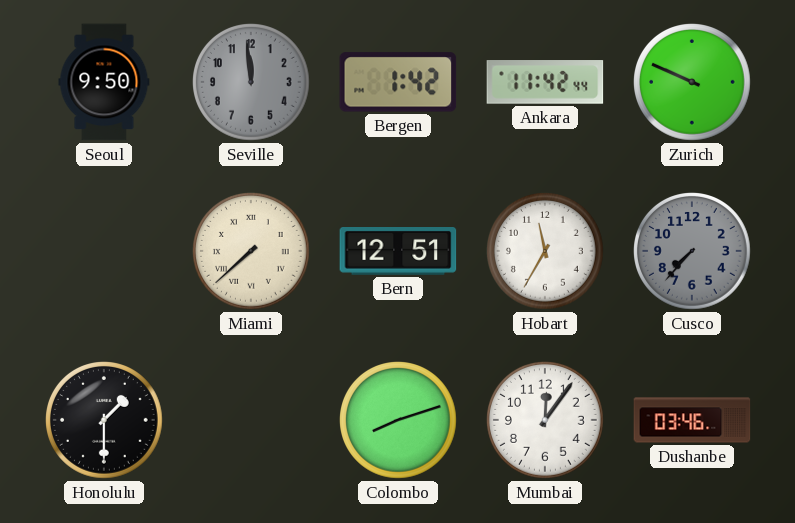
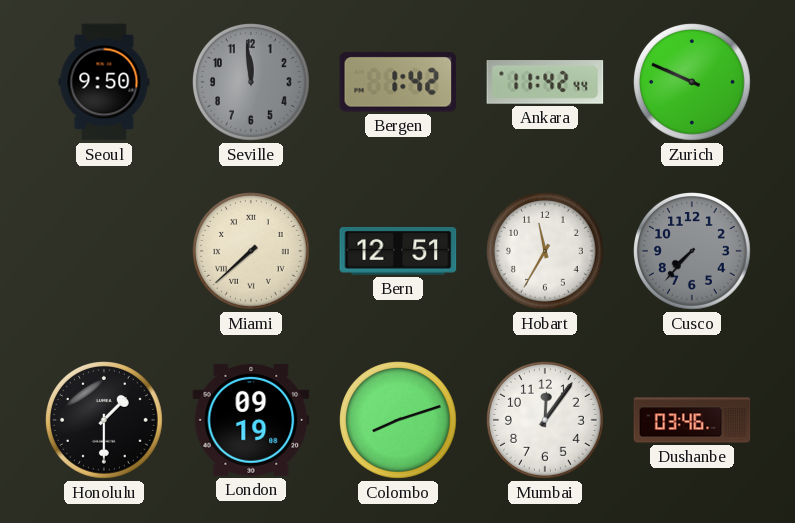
London: none -> 09:19 (251, 420)
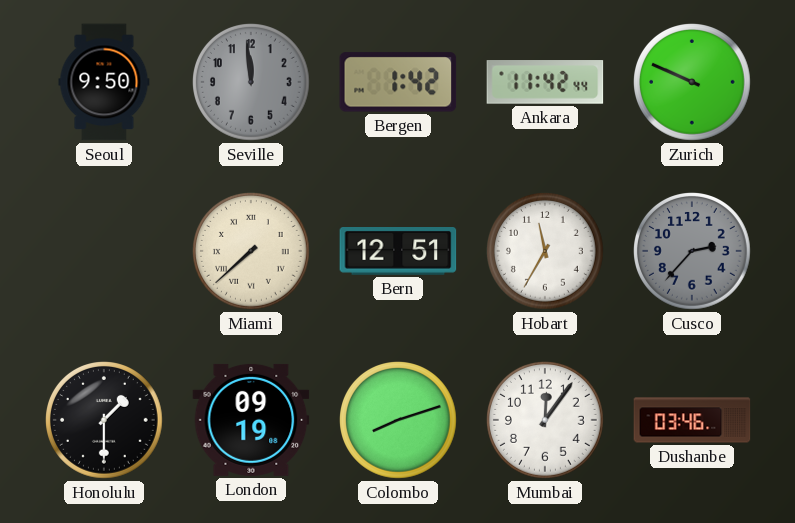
Cusco: 7:37 -> 2:37 (693, 252)
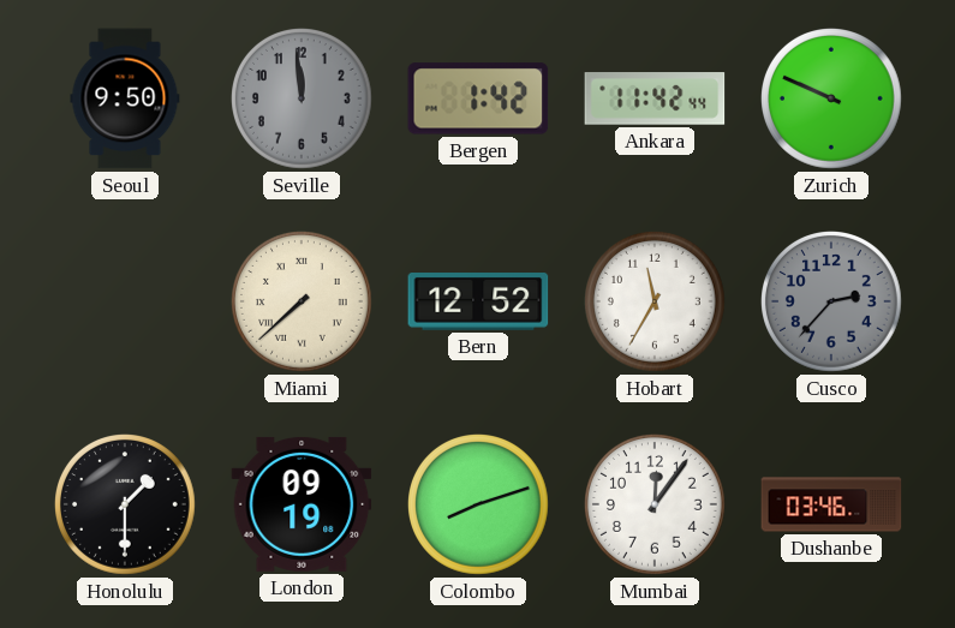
Bern: 12:51 -> 12:52 (478, 303)
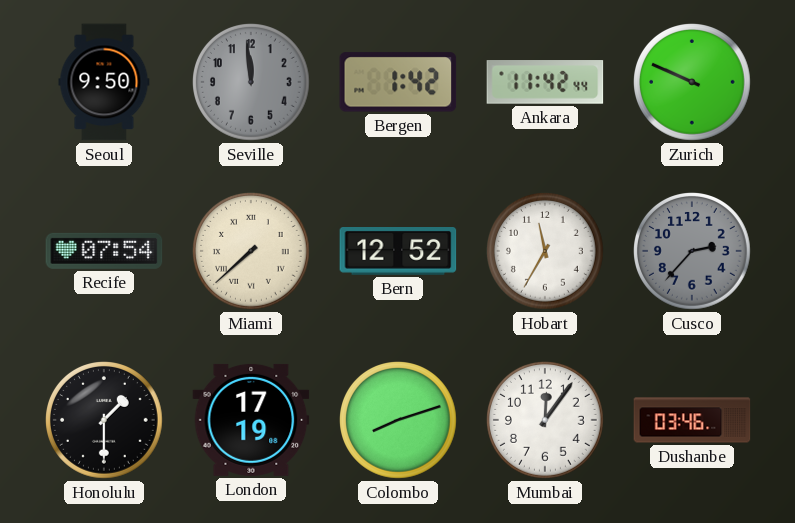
Recife: none -> 07:54 (104, 251)
London: 09:19 -> 17:19 (251, 420)
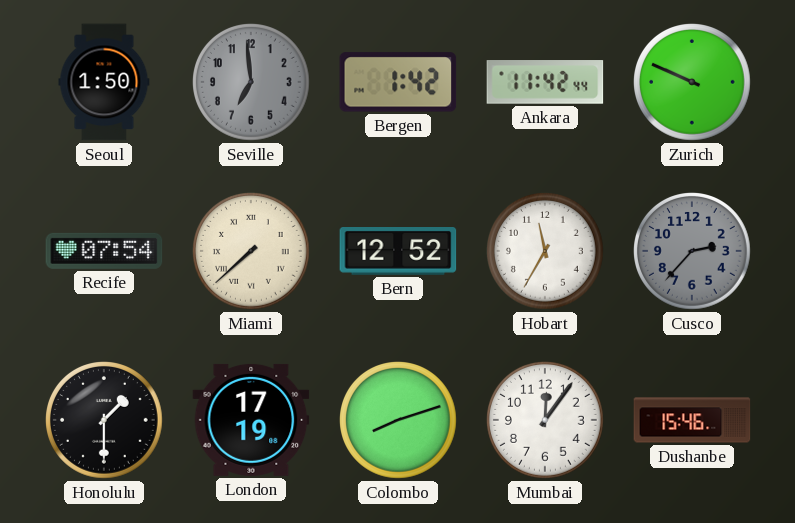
Seoul: 9:50 -> 1:50 (104, 82)
Seville: 11:59 -> 6:59 (252, 83)
Dushanbe: 03:46 -> 15:46 (692, 420)
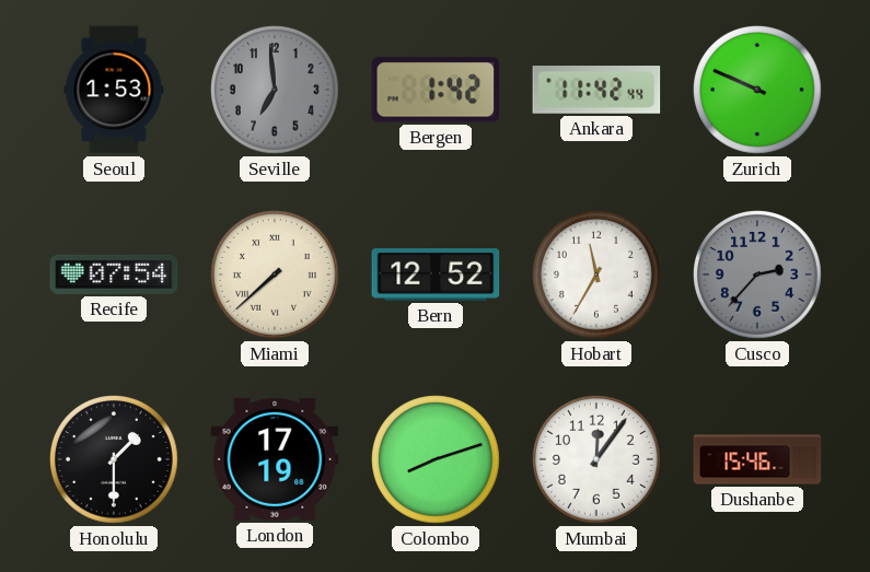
Seoul: 1:50 -> 1:53 (114, 90)
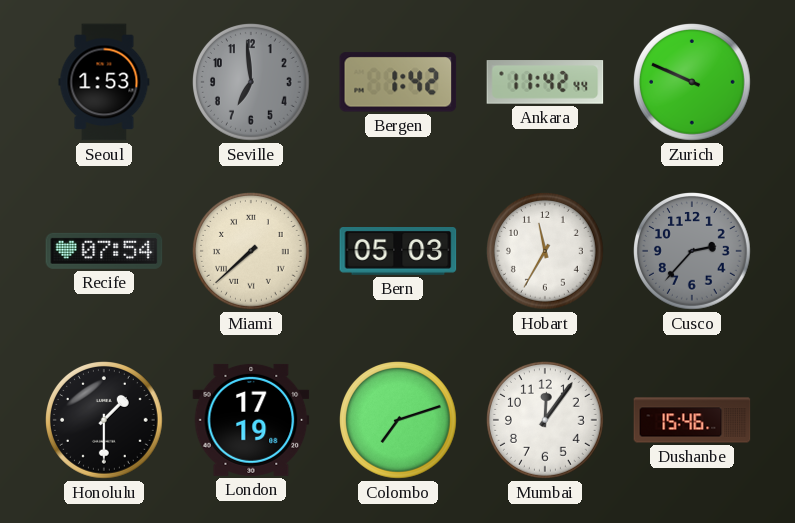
Bern: 12:52 -> 05:03 (398, 252)
Colombo: 8:12 -> 7:12 (399, 421)
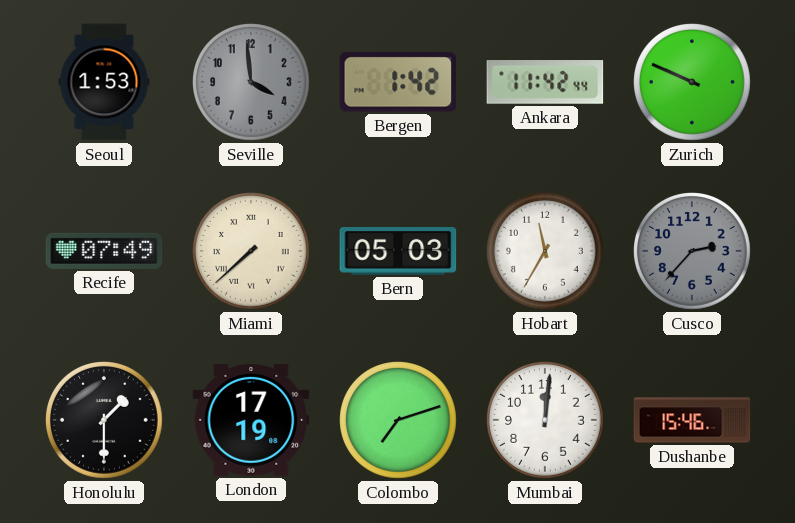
Seville: 6:59 -> 3:59 (252, 83)
Recife: 07:54 -> 07:49 (104, 251)
Mumbai: 12:06 -> 12:01 (546, 421)
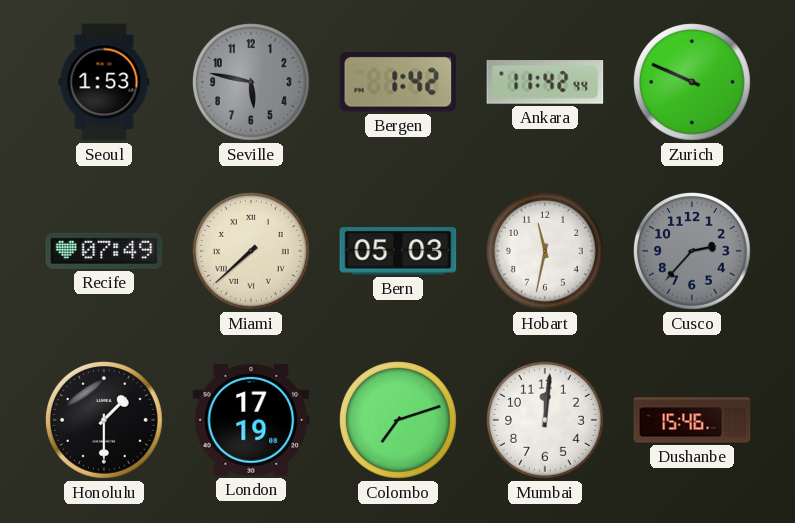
Seville: 3:59 -> 5:47 (252, 83)
Hobart: 11:35 -> 11:32 (546, 252)
